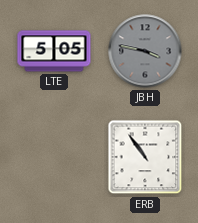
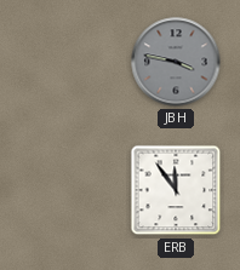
LTE: 5:05 -> none (54, 51)
ERB: 10:54 -> 11:54 (176, 190)
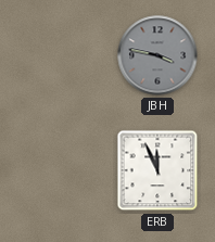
ERB: 11:54 -> 11:56 (157, 170)
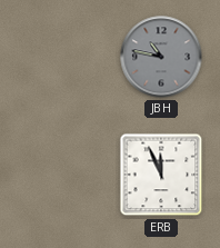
JBH: 3:47 -> 10:47 (161, 57)
